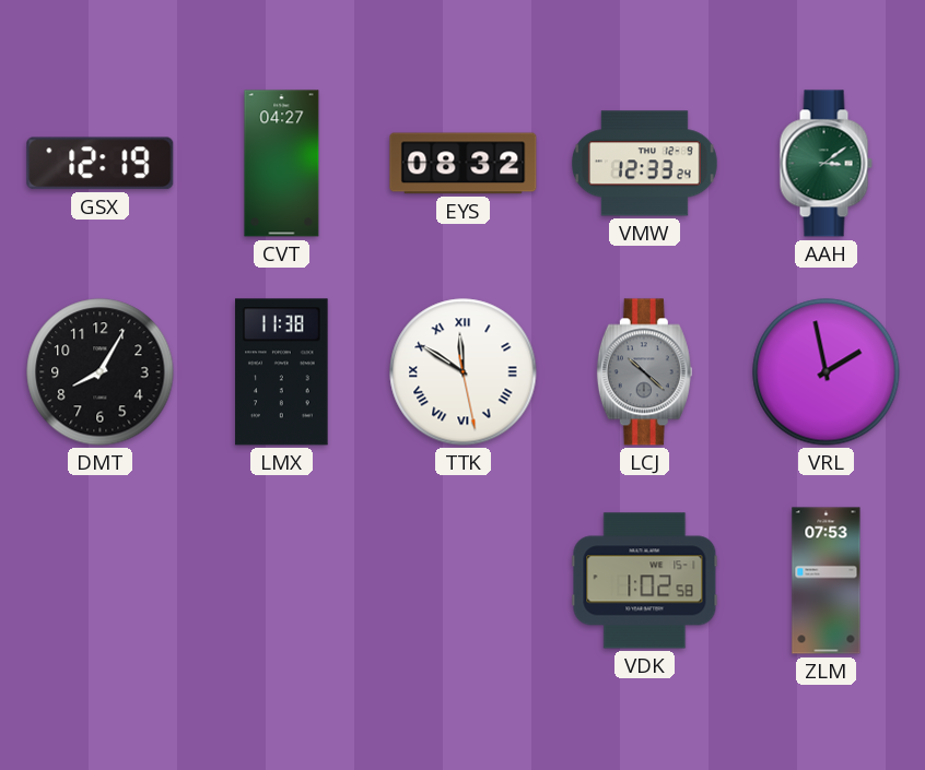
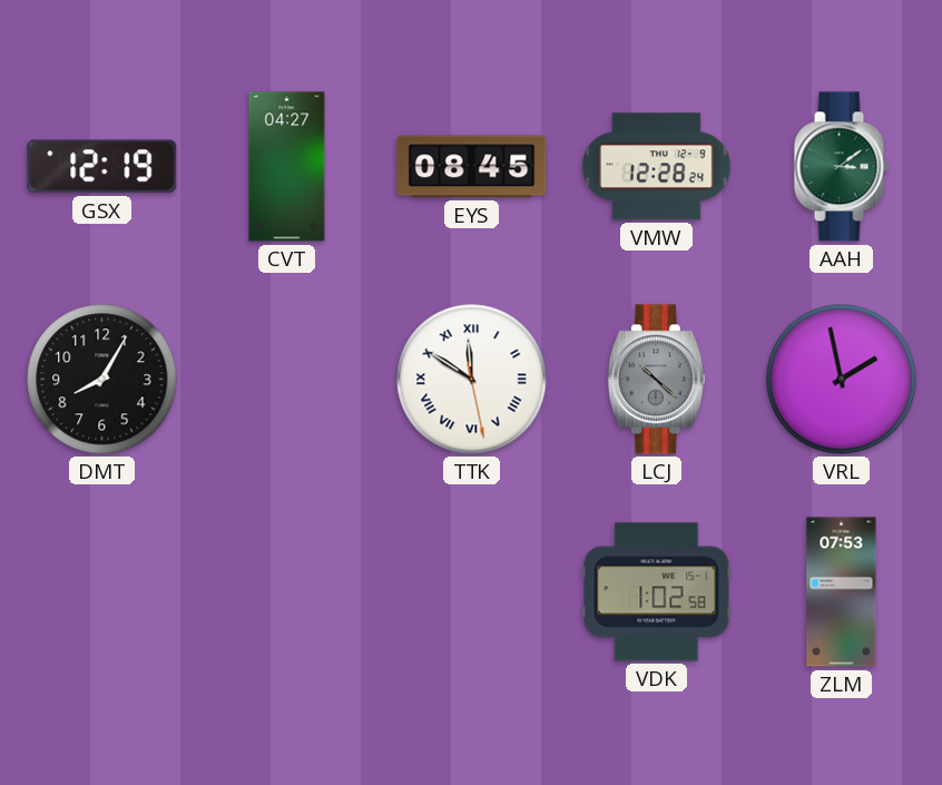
EYS: 08:32 -> 08:45 (472, 167)
VMW: 12:33 -> 12:28 (656, 167)
LMX: 11:38 -> none (282, 372)
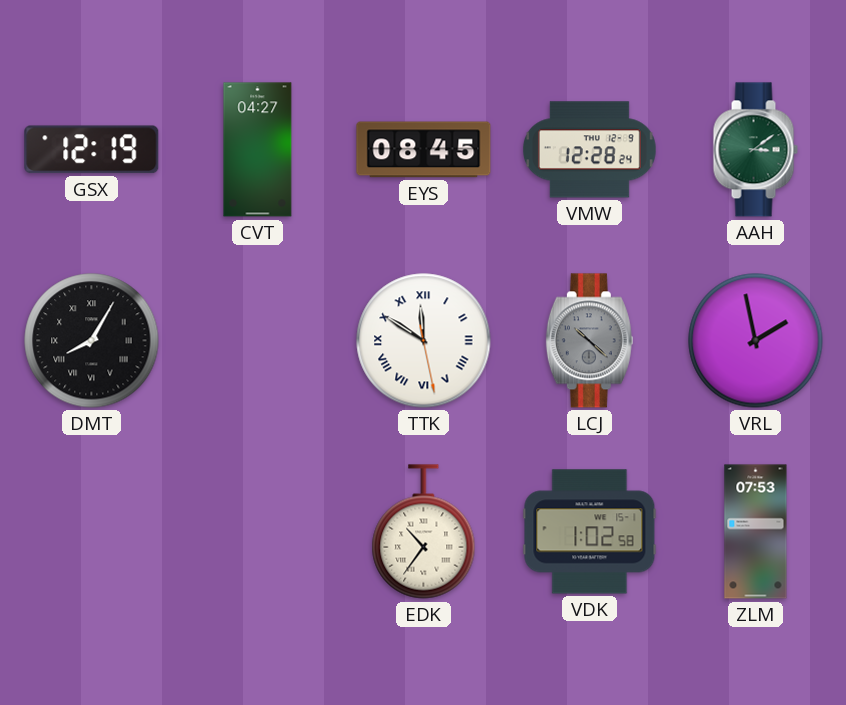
DMT numerals: Arabic -> Roman (92, 341)
EDK: none -> 10:36 (424, 532)
